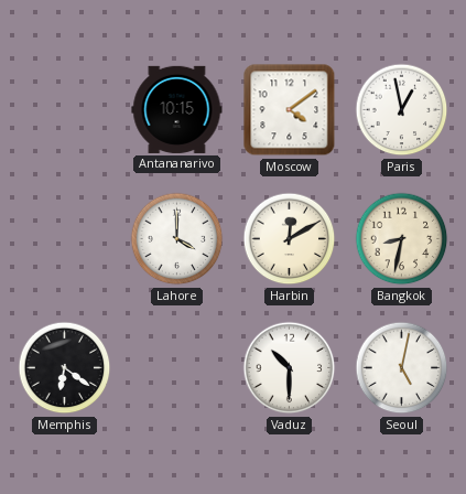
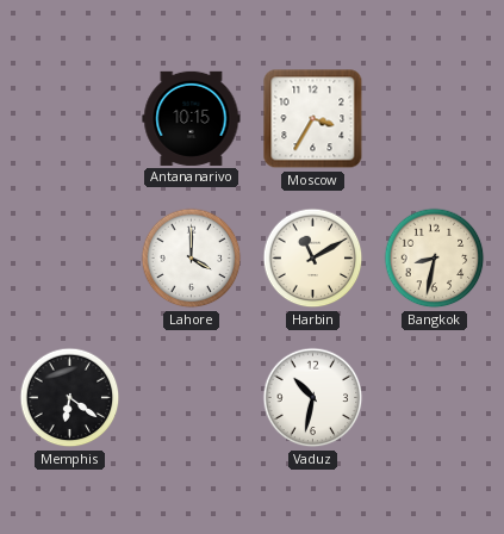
Moscow: 4:09 -> 3:35 (313, 119)
Paris: 12:58 -> none (402, 110)
Harbin: 12:10 -> 11:10 (313, 259)
Vaduz: 10:30 -> 10:32 (313, 398)
Seoul: 5:02 -> none (402, 368)
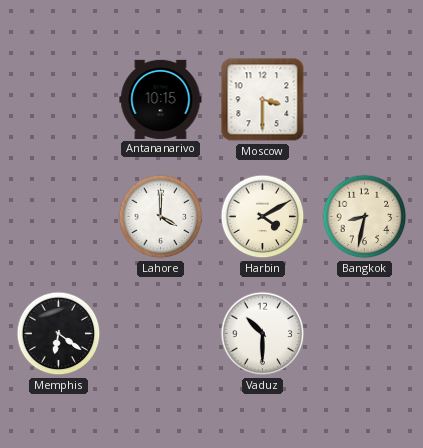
Moscow: 3:35 -> 3:30 (263, 100)
Harbin: 11:10 -> 4:10 (263, 217)
Vaduz: 10:32 -> 10:30 (263, 334)
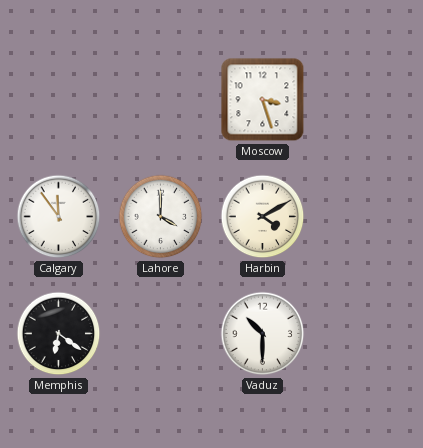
Antananarivo: 10:15 -> none (161, 99)
Moscow: 3:30 -> 3:27 (263, 100)
Calgary: none -> 11:54 (59, 217)
Bangkok: 8:32 -> none (365, 217)
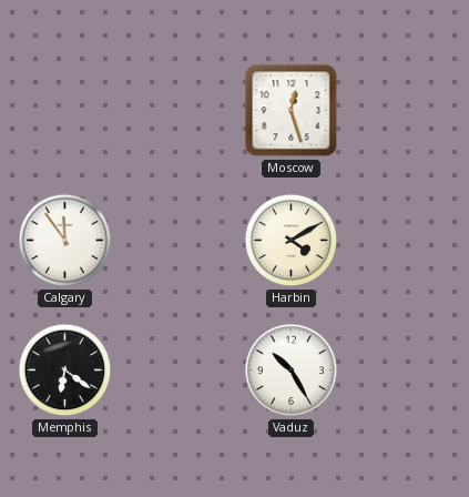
Moscow: 3:27 -> 12:27 (292, 111)
Lahore: 4:00 -> none (161, 217)
Vaduz: 10:30 -> 10:25 (292, 371)
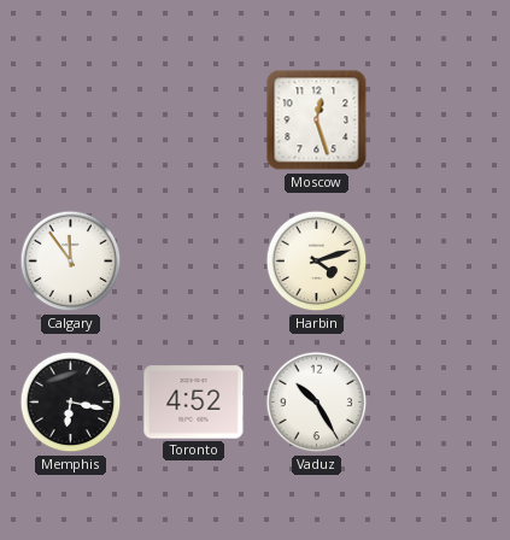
Harbin: 4:10 -> 4:12 (317, 262)
Memphis: 6:21 -> 6:17 (71, 403)
Toronto: none -> 4:52 (194, 403)
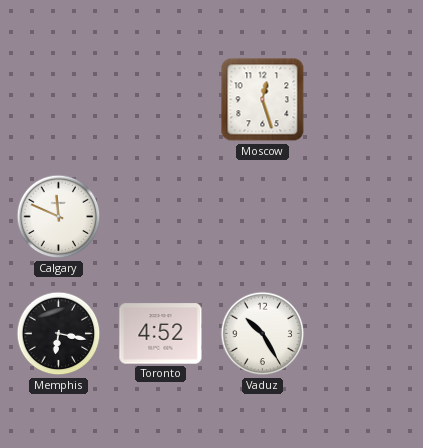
Calgary: 11:54 -> 11:49 (59, 217)
Harbin: 4:12 -> none (317, 262)
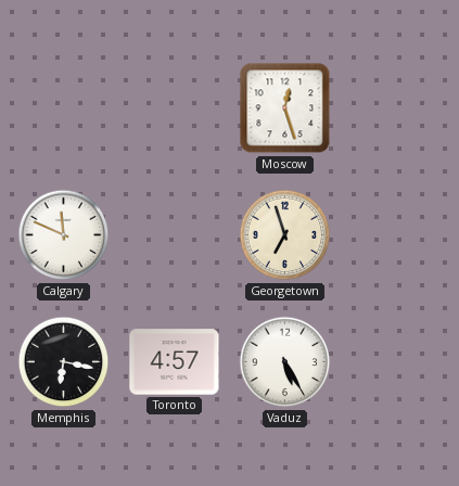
Georgetown: none -> 6:57 (285, 235)
Toronto: 4:52 -> 4:57 (175, 362)
Vaduz: 10:25 -> 5:25 (285, 362)
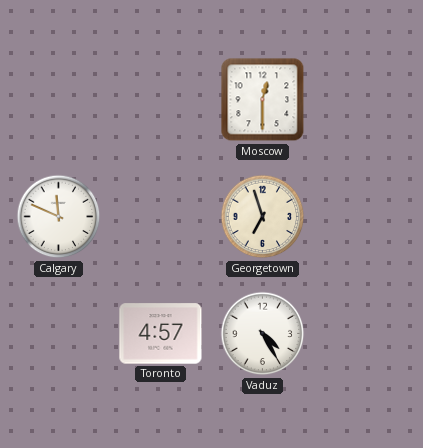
Moscow: 12:27 -> 12:30 (263, 100)
Memphis: 6:17 -> none (64, 362)
Vaduz: 5:25 -> 4:25 (263, 334)
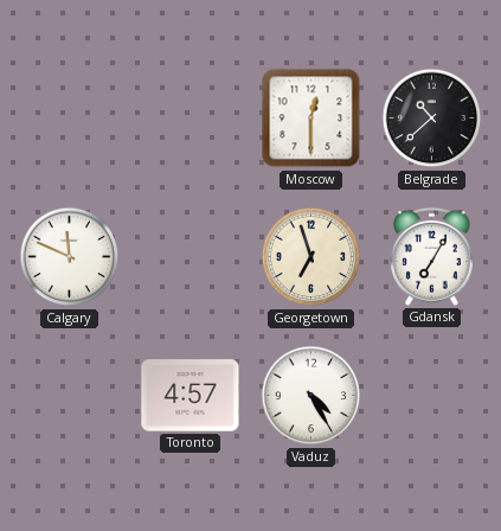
Belgrade: none -> 10:38 (432, 119)
Gdansk: none -> 7:05 (432, 256)
